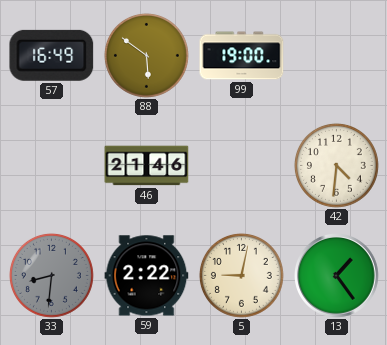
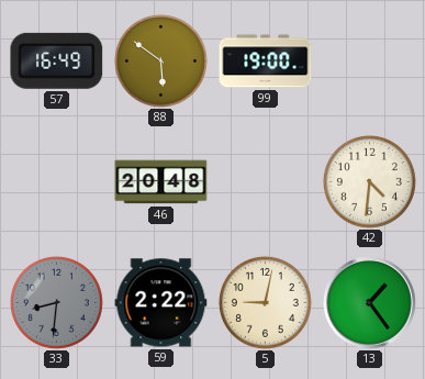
46: 21:46 -> 20:48 (161, 182)
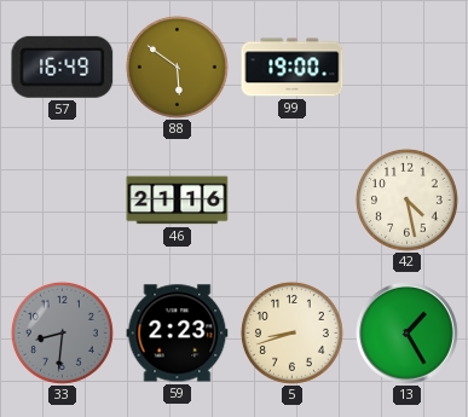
46: 20:48 -> 21:16 (178, 201)
42: 4:31 -> 4:28 (406, 199)
59: 2:22 -> 2:23 (178, 334)
5: 9:02 -> 8:42 (291, 332)
13: 1:24 -> 1:25 (408, 334)
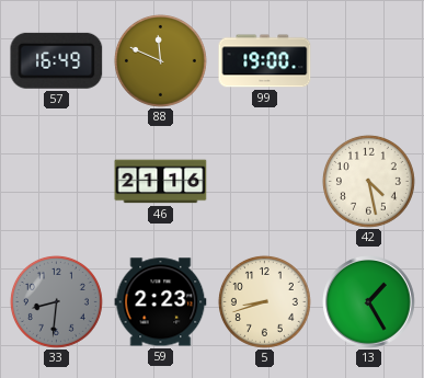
88: 5:51 -> 11:49 (160, 60)
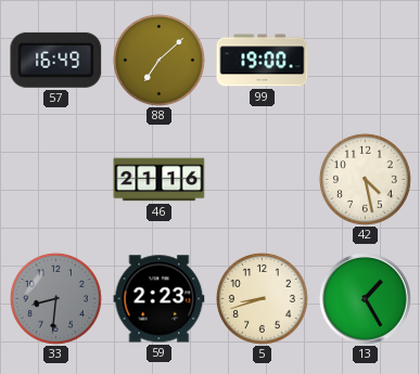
88: 11:49 -> 7:08 (158, 60)
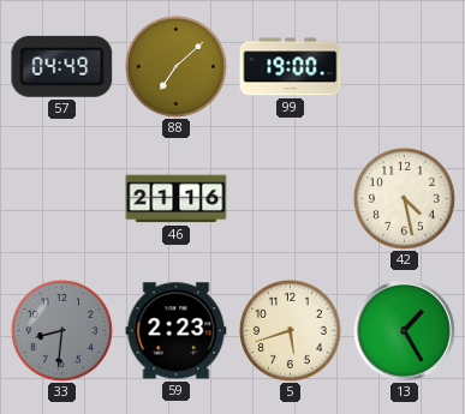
57: 16:49 -> 04:49 (62, 66)
5: 8:42 -> 5:42 (290, 330)
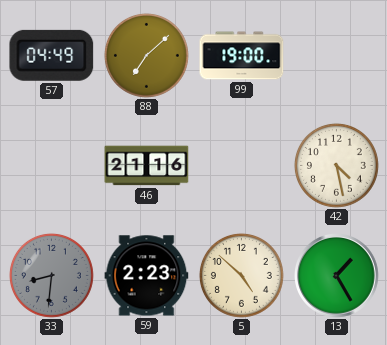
5: 5:42 -> 4:52 (241, 275)
